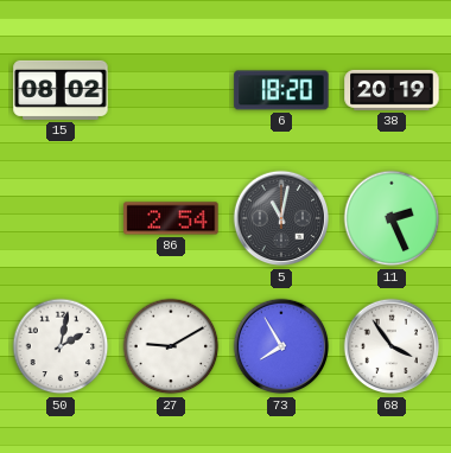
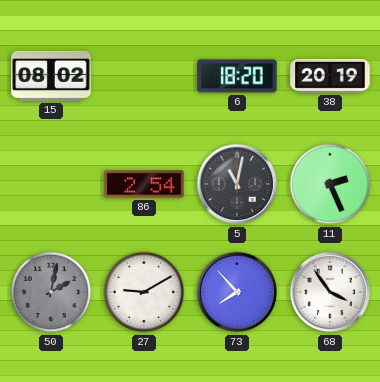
50 dial: white -> grey (51, 292)
73: 7:55 -> 7:53 (237, 292)
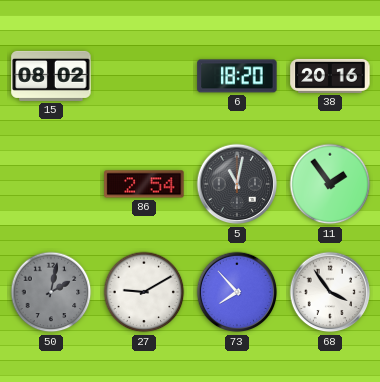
38: 20:19 -> 20:16 (330, 76)
11: 2:26 -> 1:54 (330, 184)
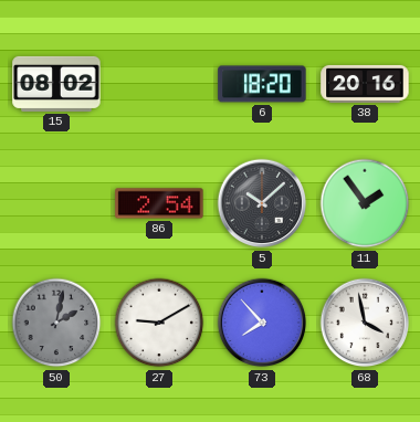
5: 11:02 -> 10:08 (262, 203)
68: 3:54 -> 3:58 (365, 323)
